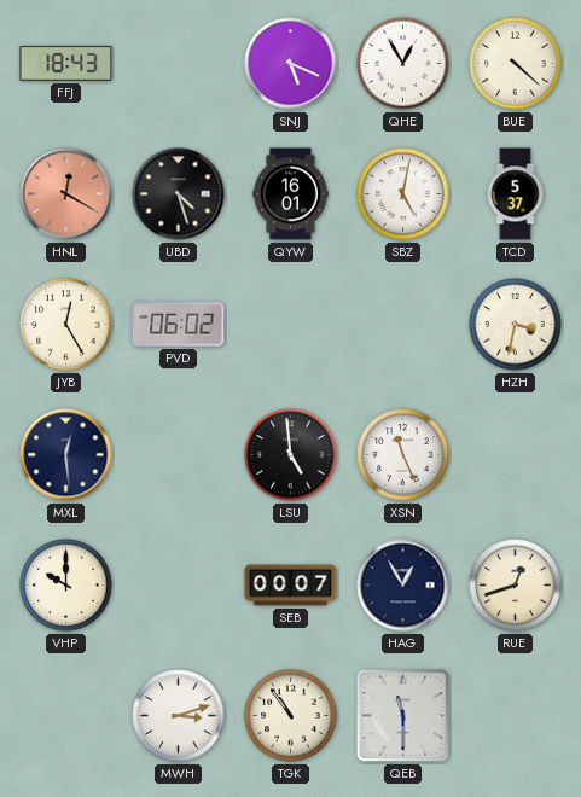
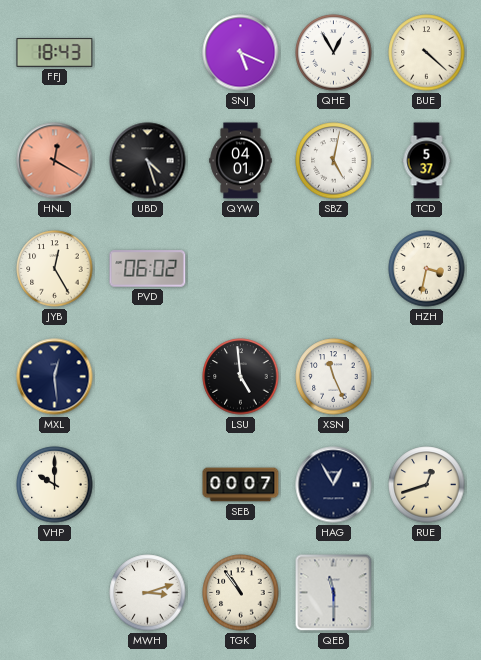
QYW: 16:01 -> 04:01 (241, 161)
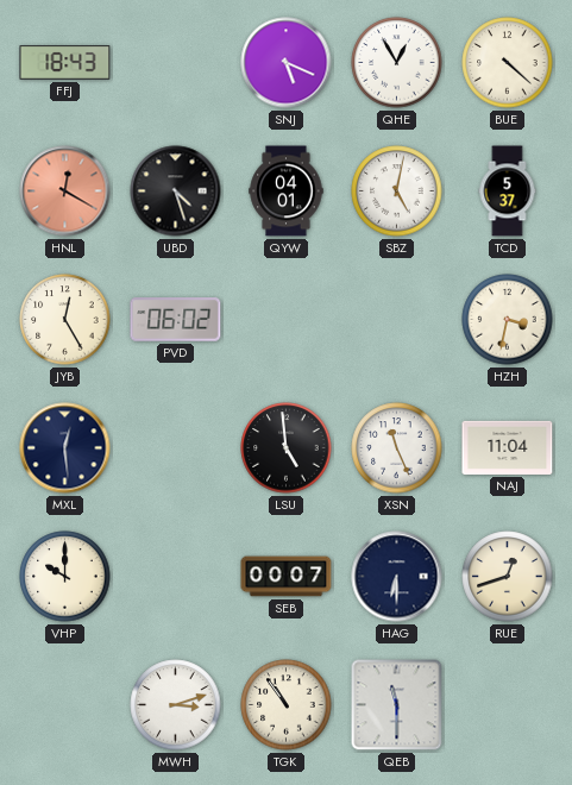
NAJ: none -> 11:04 (508, 447)
HAG: 12:55 -> 6:30 (397, 577)
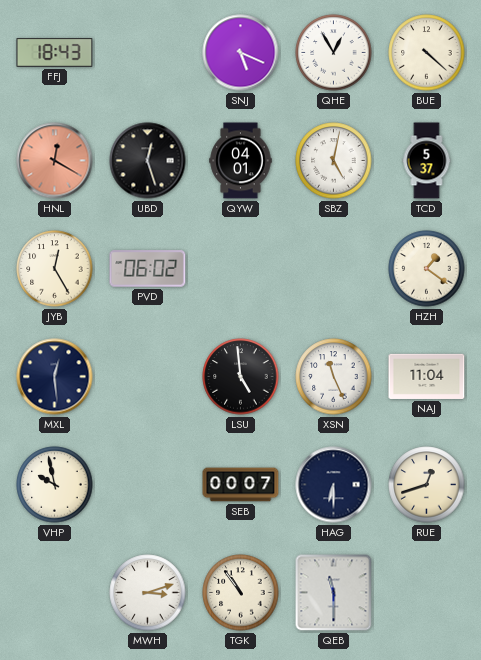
UBD: 4:27 -> 12:27 (148, 161)
HZH: 3:32 -> 1:21 (427, 269)
VHP: 10:00 -> 9:58 (55, 485)
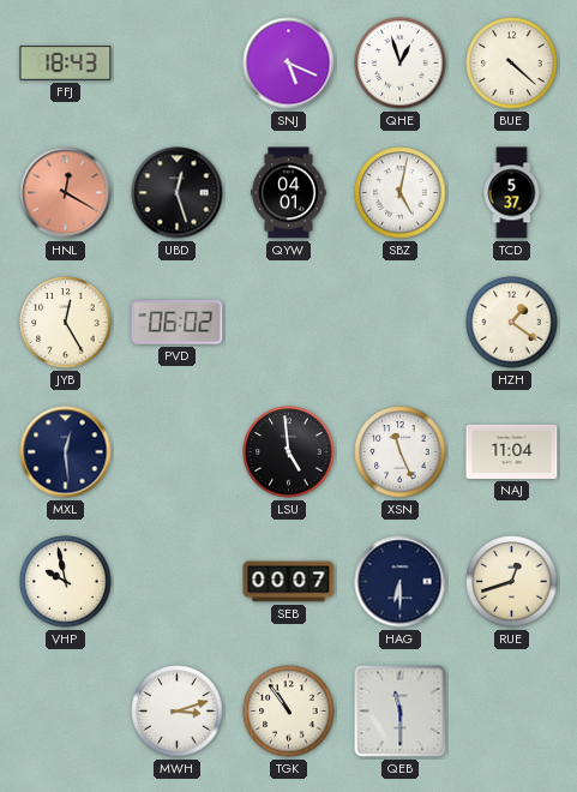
QHE: 12:55 -> 12:57 (401, 64)
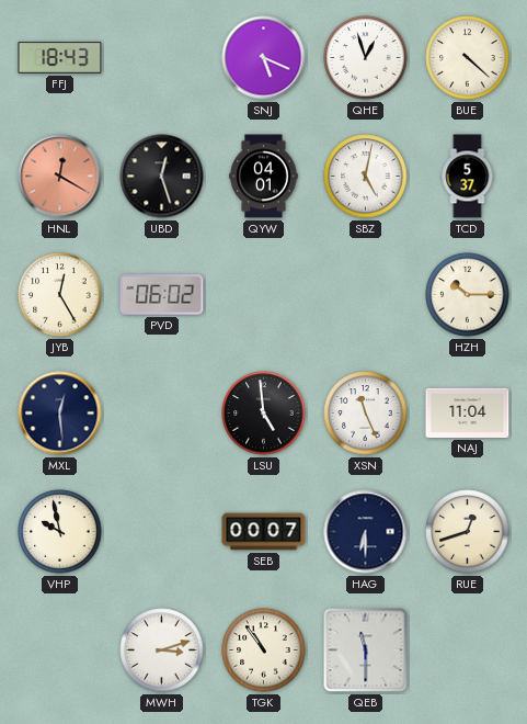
HZH: 1:21 -> 10:15 (468, 295)
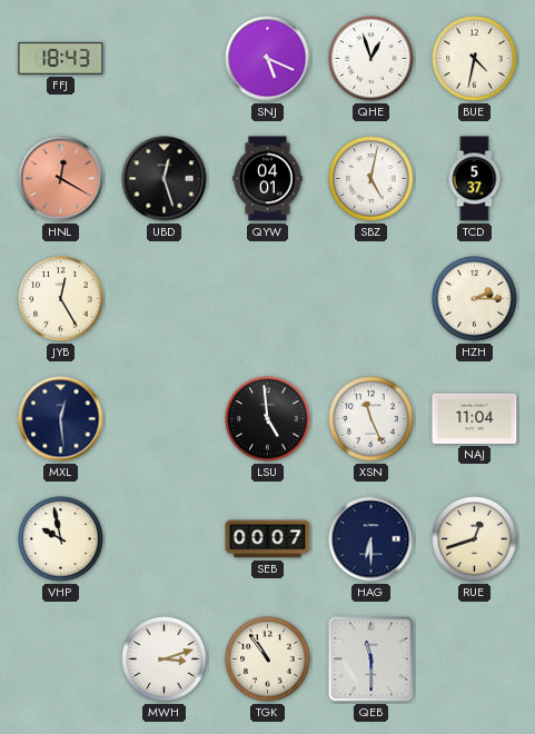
BUE: 4:22 -> 4:32 (475, 59)
PVD: 06:02 -> none (162, 295)
HZH: 10:15 -> 2:15 (475, 299)
